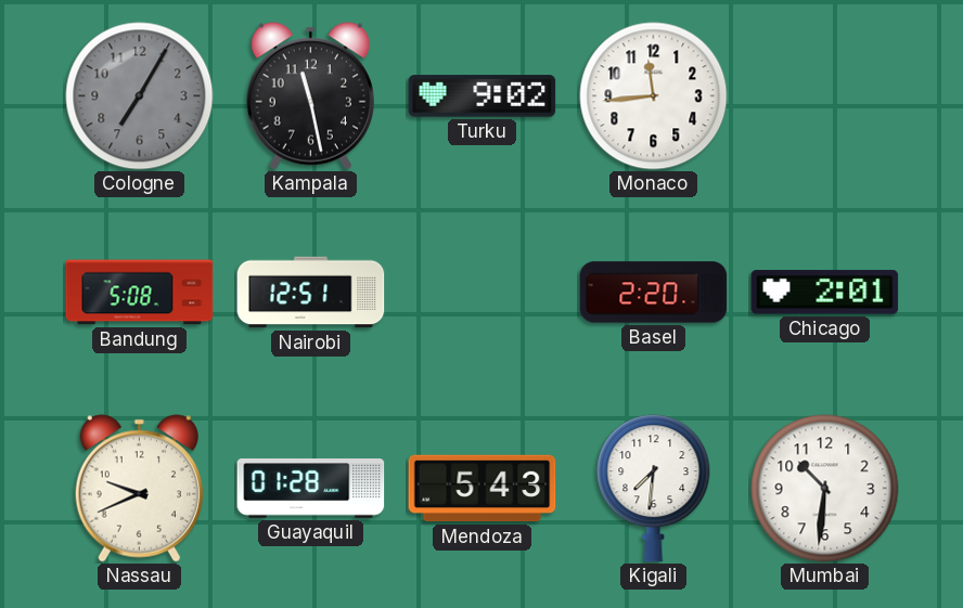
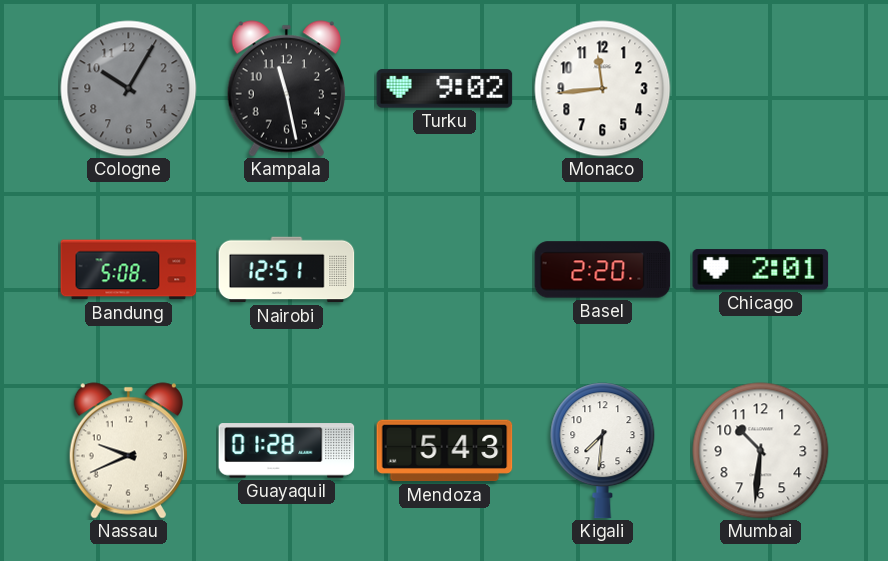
Cologne: 7:05 -> 10:05 (129, 89)
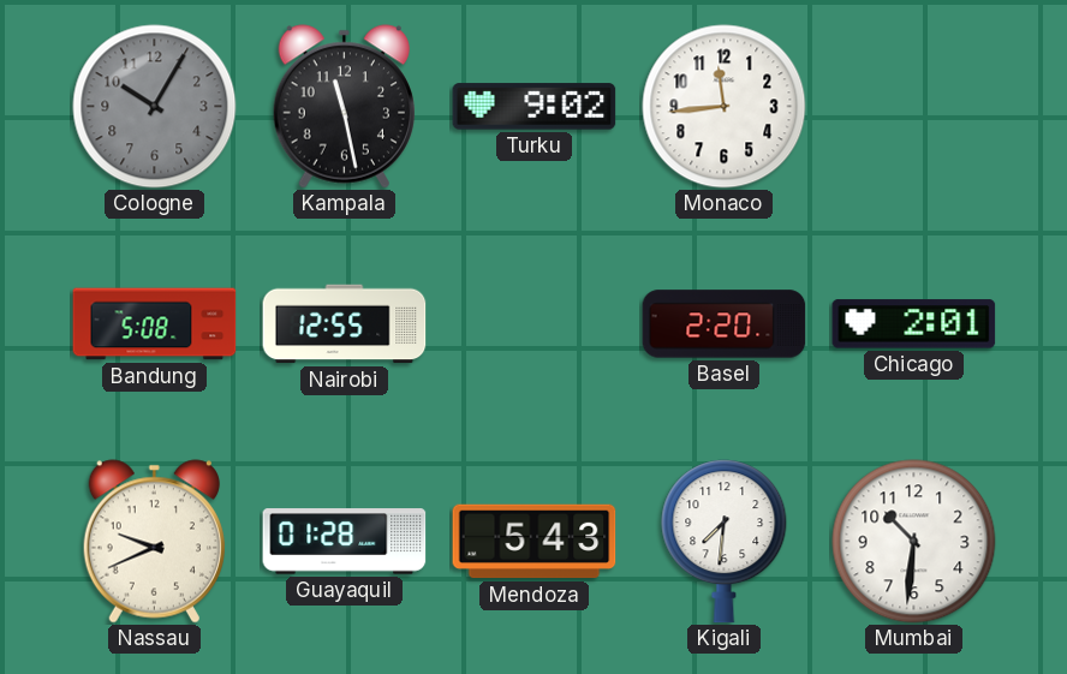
Nairobi: 12:51 -> 12:55 (345, 324)
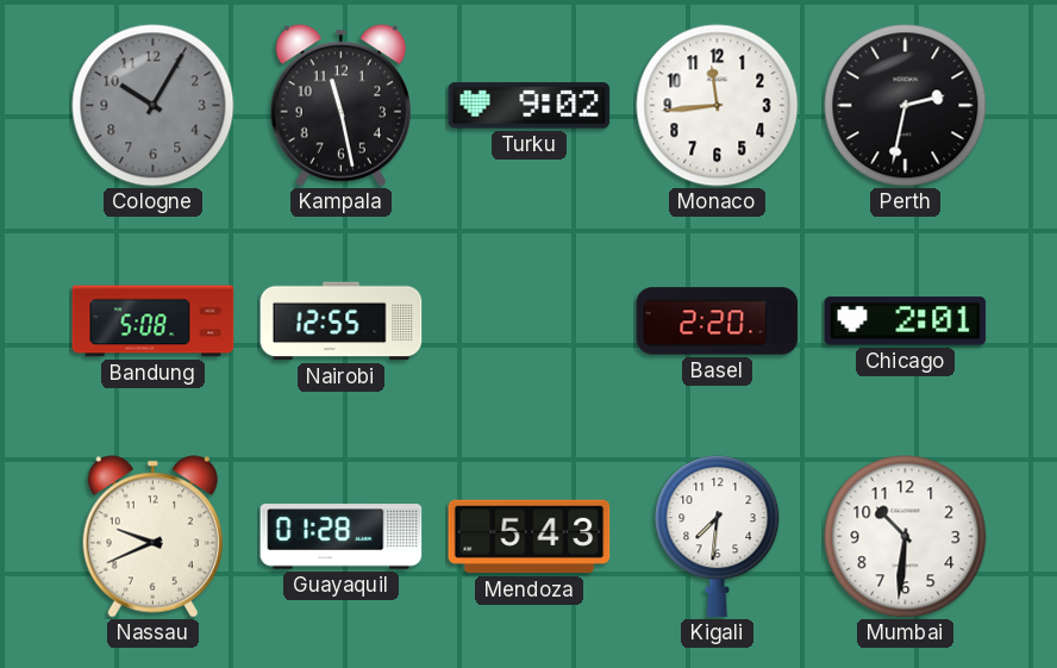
Perth: none -> 2:32 (906, 106)
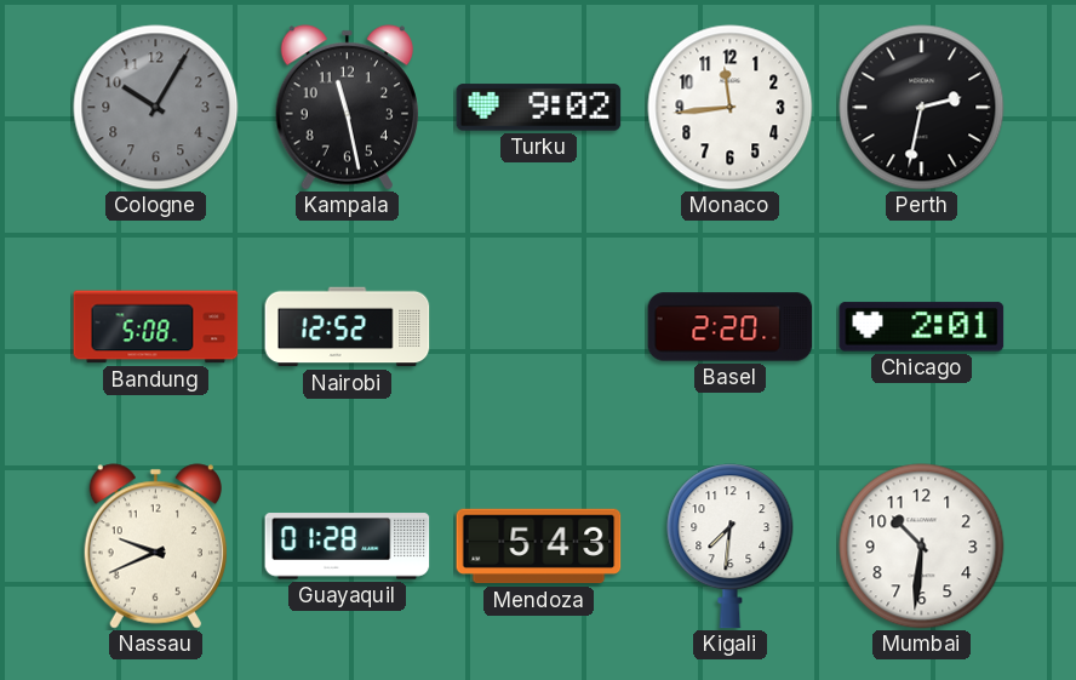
Nairobi: 12:55 -> 12:52 (348, 327)
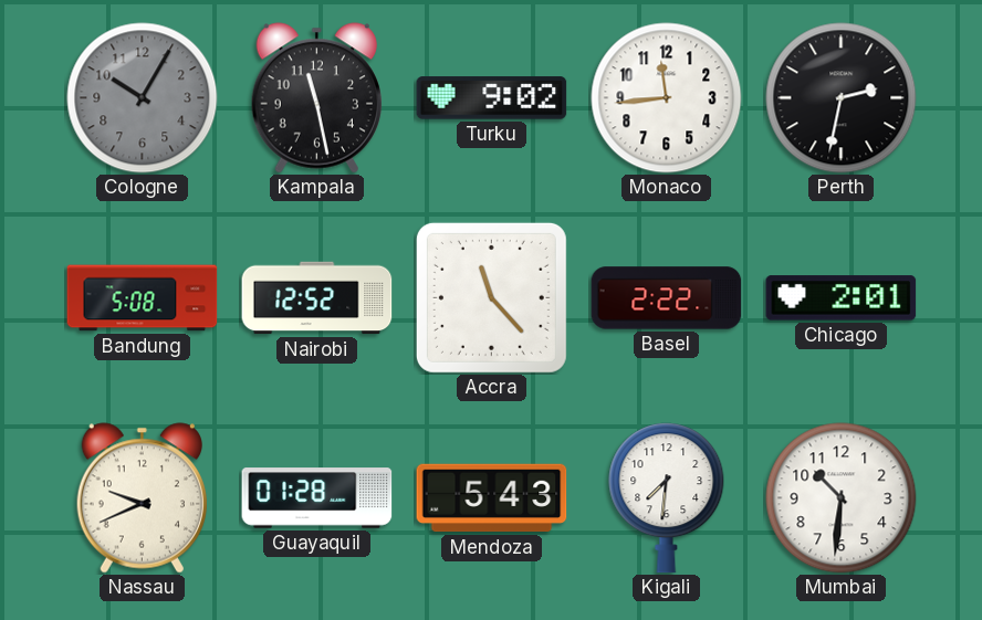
Accra: none -> 11:23 (491, 297)
Basel: 2:20 -> 2:22 (667, 298)
